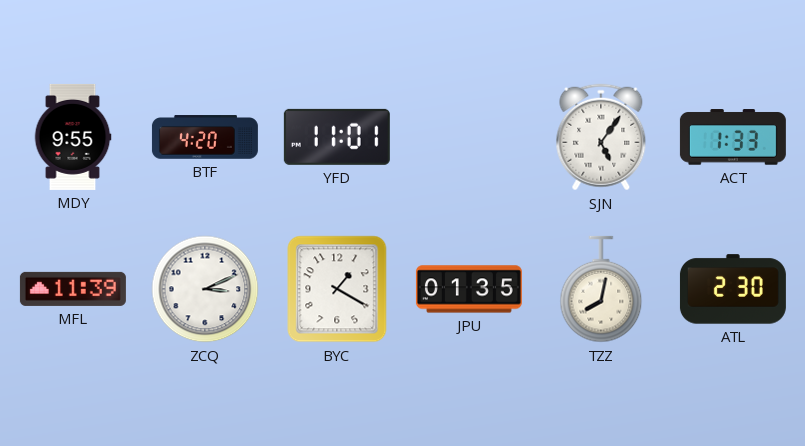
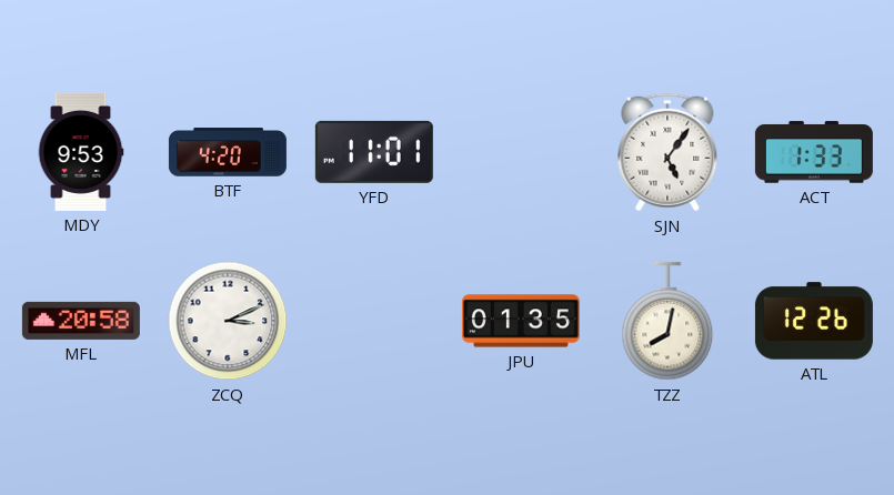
MDY: 9:55 -> 9:53 (81, 152)
MFL: 11:39 -> 20:58 (81, 321)
BYC: 1:20 -> none (337, 289)
ATL: 2:30 -> 12:26 (814, 321)
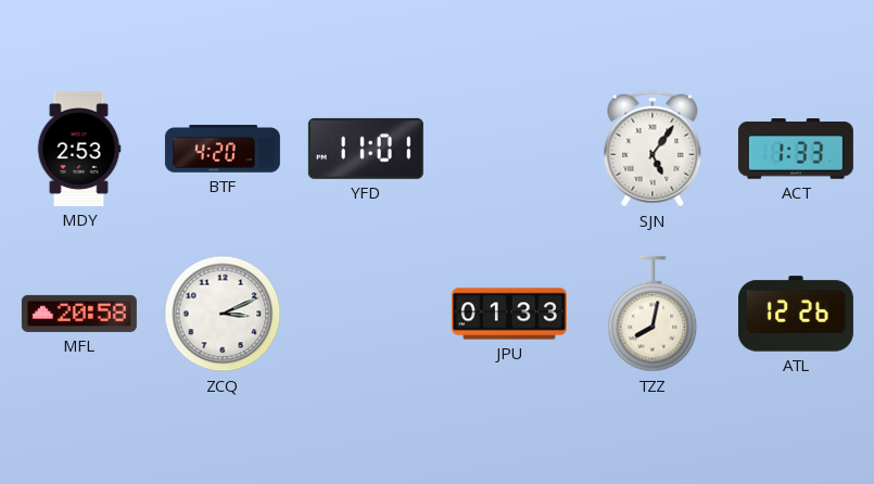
MDY: 9:53 -> 2:53 (79, 149)
JPU: 01:35 -> 01:33 (509, 314)
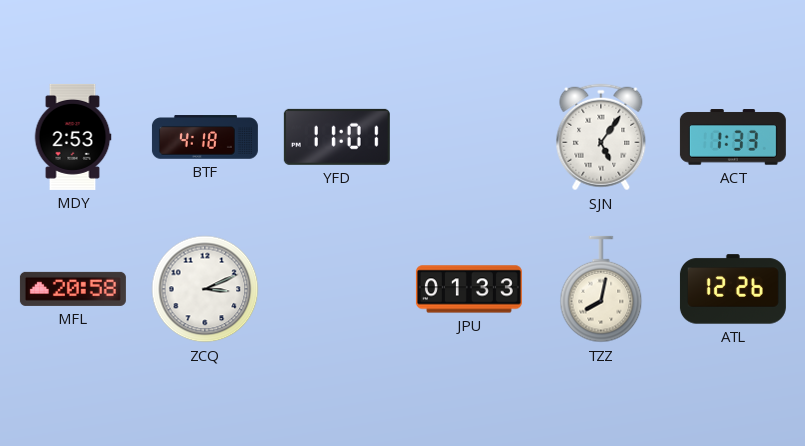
BTF: 4:20 -> 4:18 (205, 137)
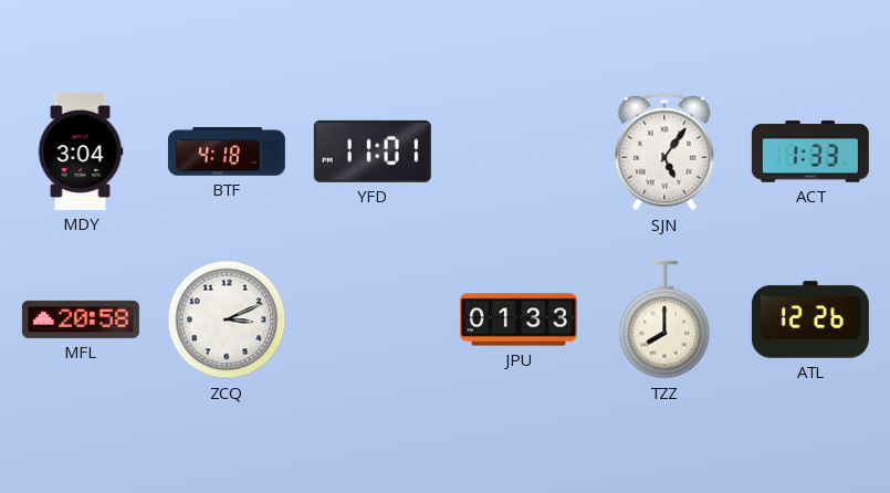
MDY: 2:53 -> 3:04 (81, 151)
TZZ: 8:02 -> 8:00 (664, 319)
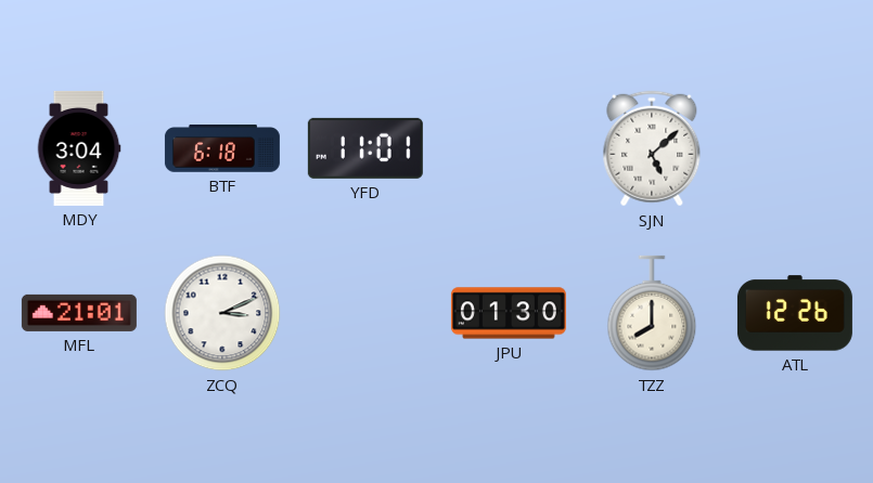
BTF: 4:18 -> 6:18 (222, 148)
SJN: 5:06 -> 5:08 (652, 148)
ACT: 1:33 -> none (810, 151)
MFL: 20:58 -> 21:01 (79, 313)
JPU: 01:33 -> 01:30 (509, 313)
